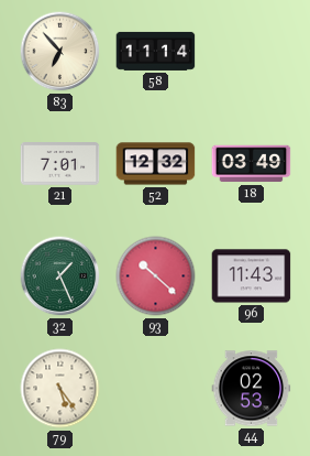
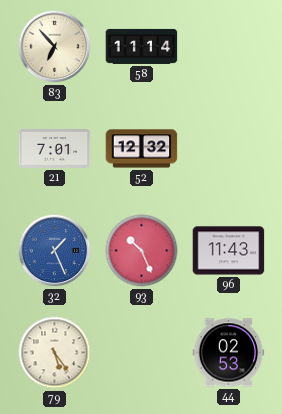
18: 03:49 -> none (252, 164)
32 dial: green -> blue (55, 251)
93: 10:22 -> 10:26 (142, 251)
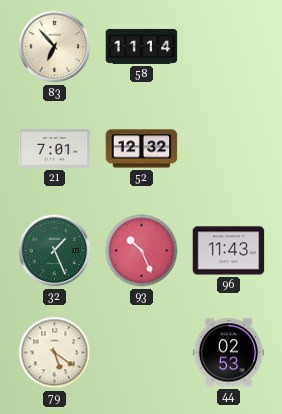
32 dial: blue -> green (55, 251)
79: 5:24 -> 5:21 (55, 353)
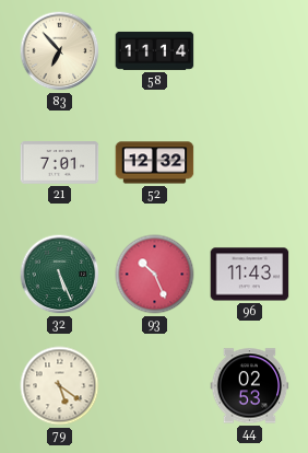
32: 1:26 -> 5:26 (60, 275)
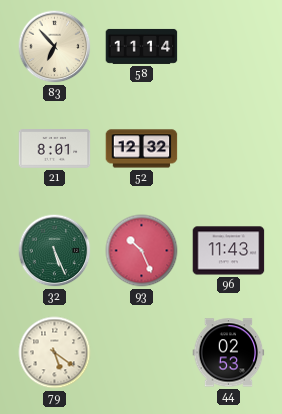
21: 7:01 -> 8:01 (55, 149)
